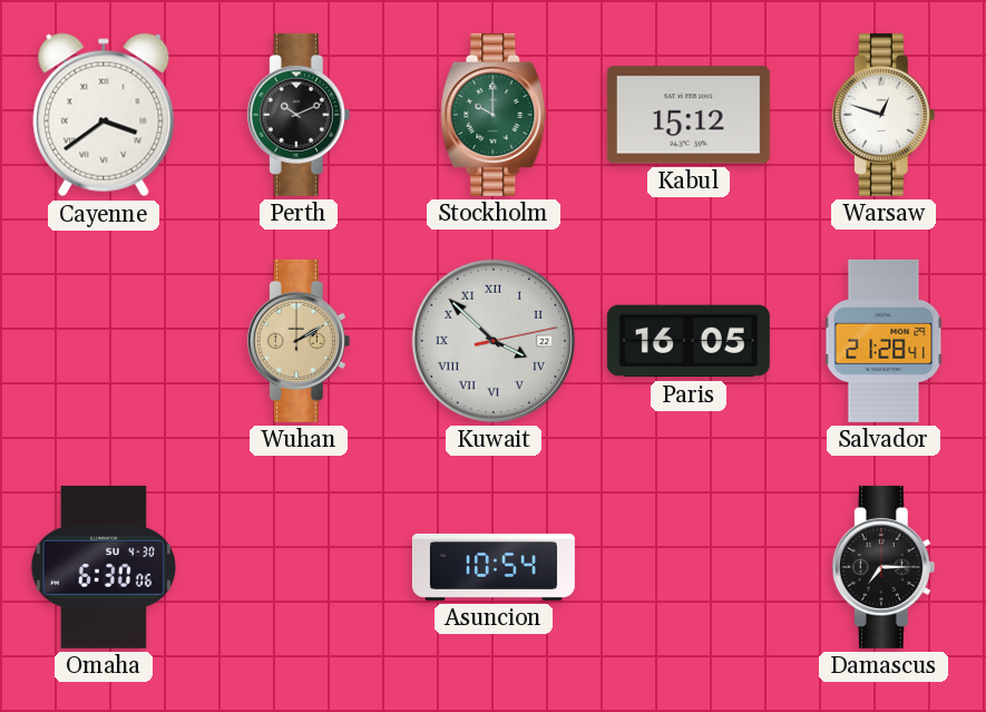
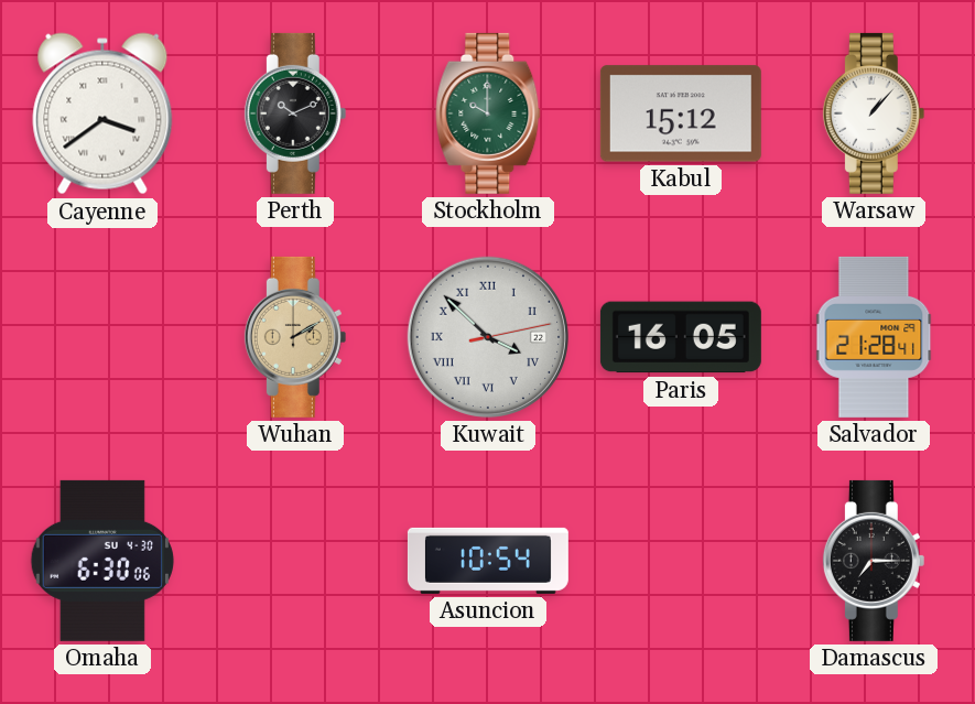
Warsaw: 12:48 -> 1:07 (874, 113)
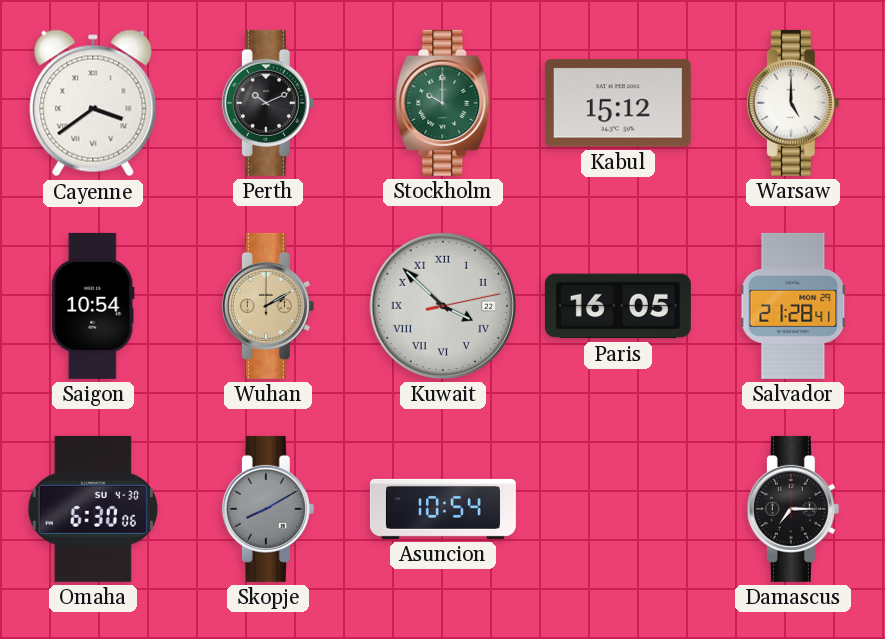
Warsaw: 1:07 -> 5:00 (793, 103)
Saigon: none -> 10:54 (93, 306)
Skopje: none -> 8:10 (268, 509)
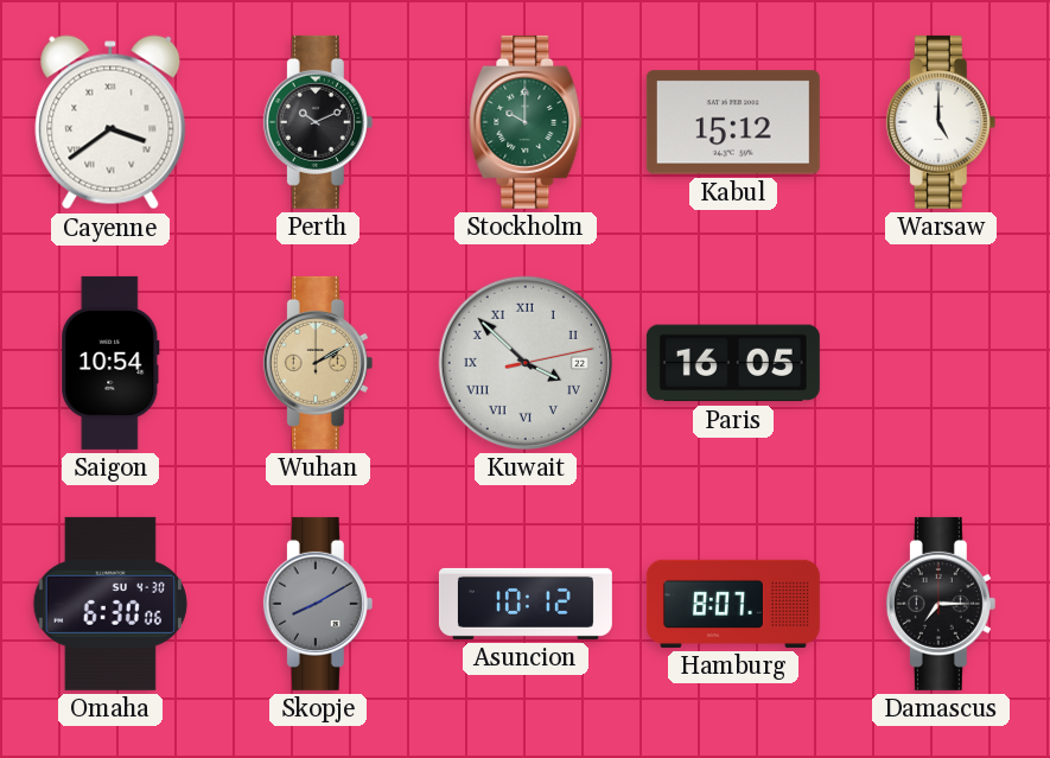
Salvador: 21:28 -> none (793, 306)
Asuncion: 10:54 -> 10:12 (526, 604)
Hamburg: none -> 8:07 (733, 604)
